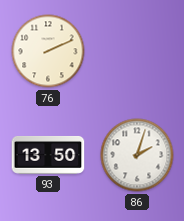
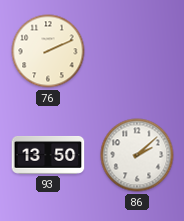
86: 2:03 -> 2:08 (137, 155)
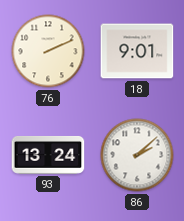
18: none -> 9:01 (137, 51)
93: 13:50 -> 13:24 (48, 155)
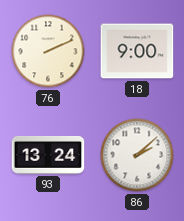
18: 9:01 -> 9:00 (137, 51)
